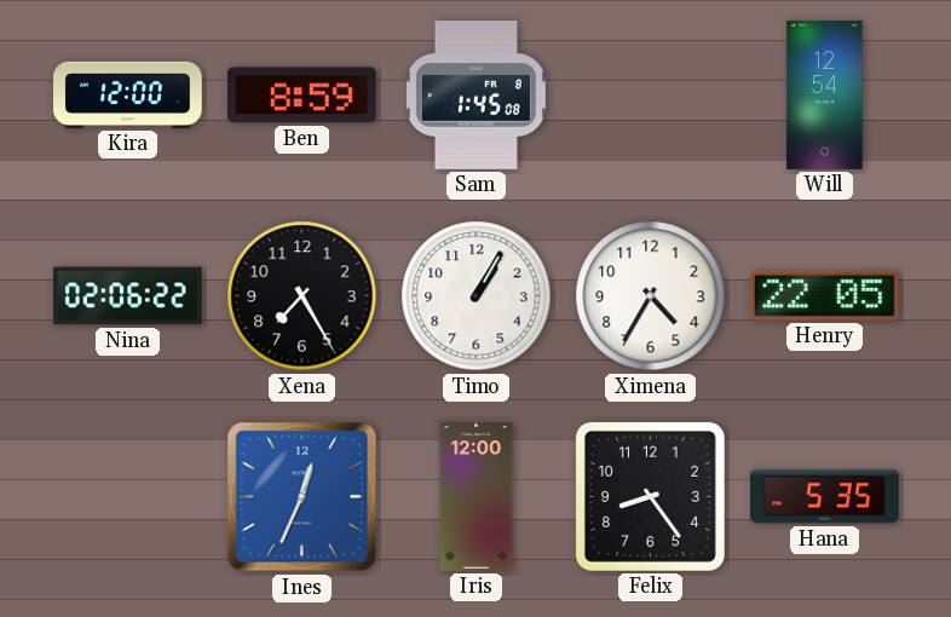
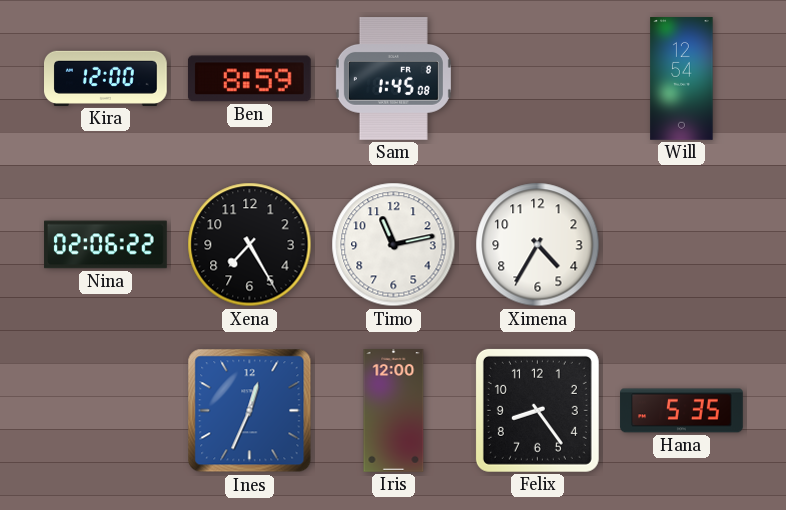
Timo: 1:05 -> 11:13 (394, 245)
Henry: 22:05 -> none (824, 295)
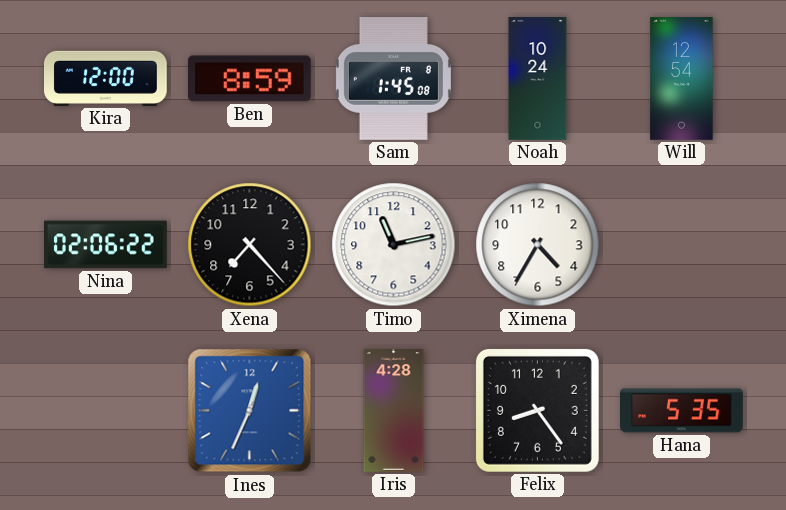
Noah: none -> 10:24 (538, 79)
Xena: 7:25 -> 7:23 (250, 245)
Iris: 12:00 -> 4:28 (394, 411)
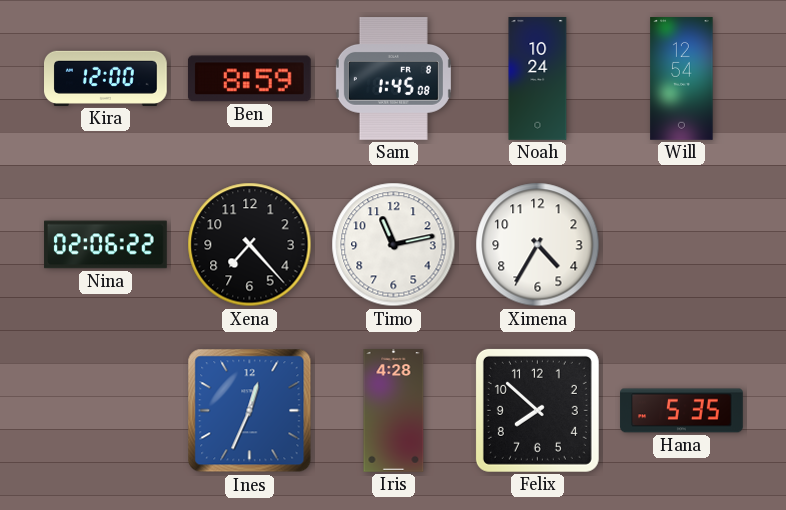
Felix: 8:24 -> 7:52 (537, 410)
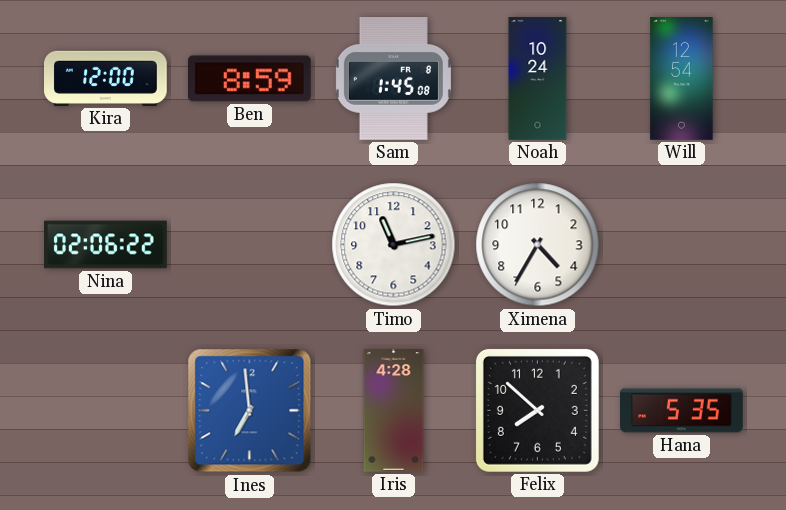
Xena: 7:23 -> none (250, 245)
Ines: 12:34 -> 6:59 (250, 411)
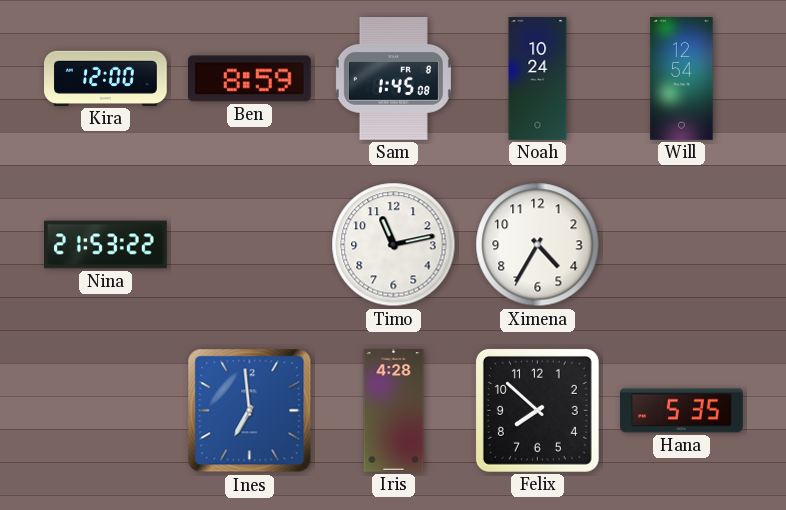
Nina: 02:06 -> 21:53 (106, 245)
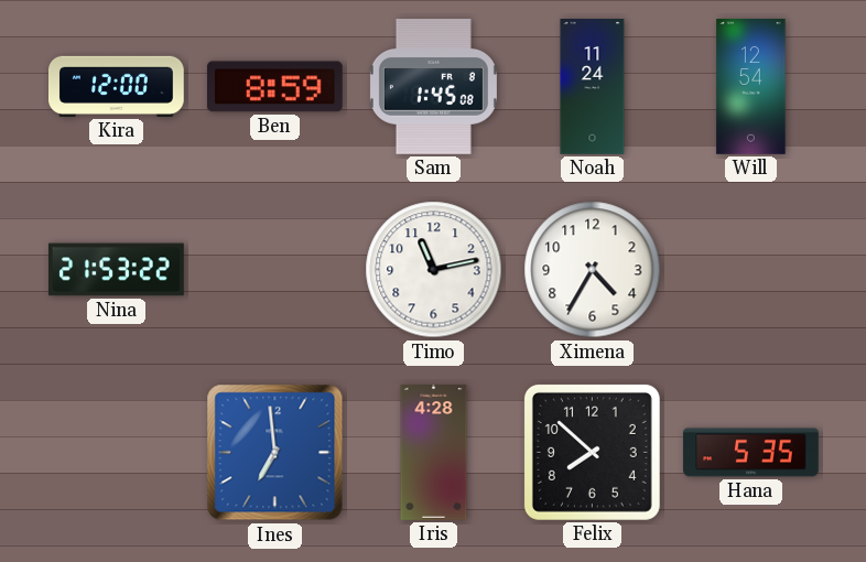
Noah: 10:24 -> 11:24 (593, 87)
